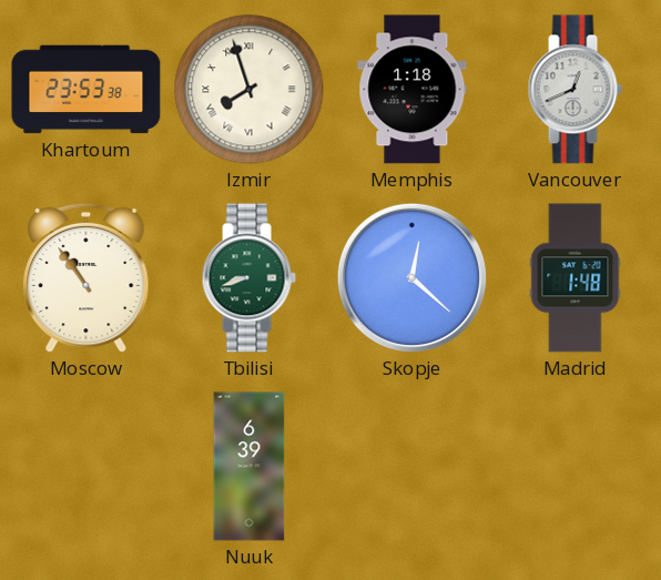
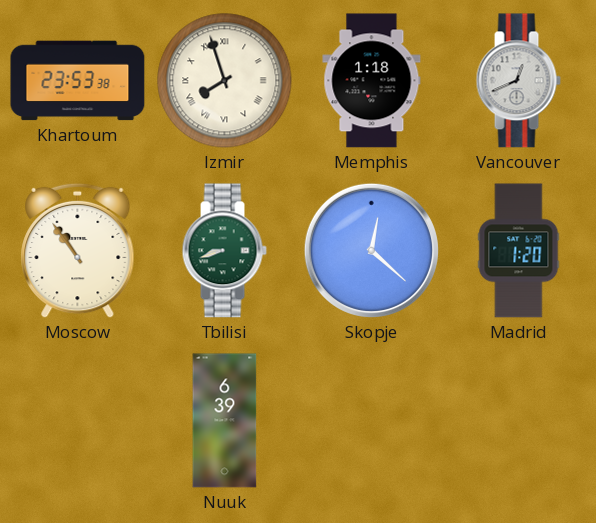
Madrid: 1:48 -> 1:20 (519, 251)
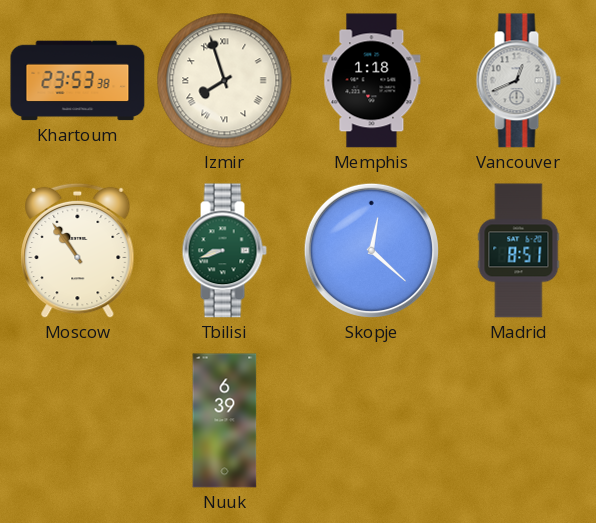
Madrid: 1:20 -> 8:51 (519, 251)
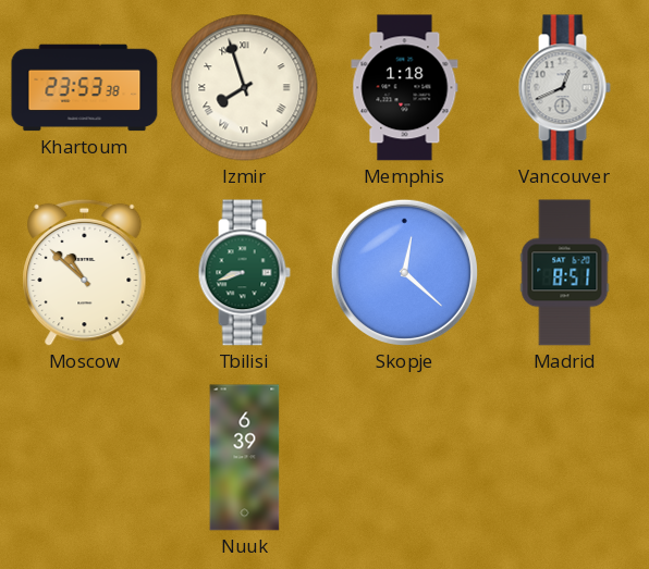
Moscow: 10:54 -> 10:52 (85, 273)
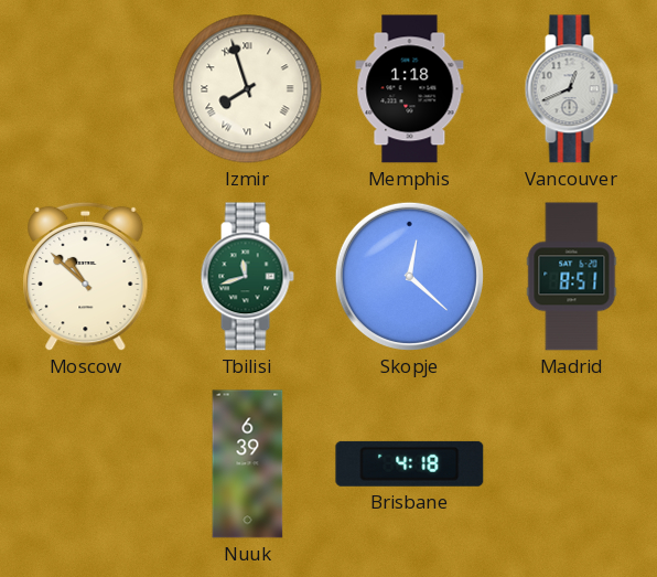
Khartoum: 23:53 -> none (85, 88)
Tbilisi: 8:42 -> 11:42 (247, 277)
Brisbane: none -> 4:18 (410, 463)
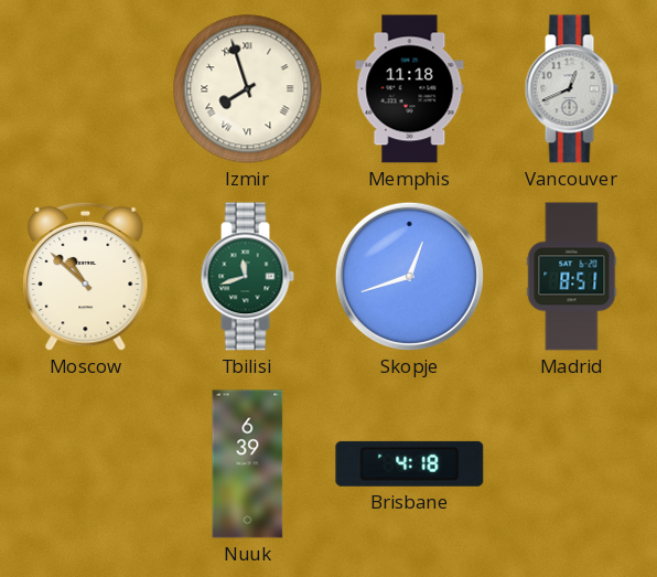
Memphis: 1:18 -> 11:18 (410, 89)
Skopje: 12:22 -> 12:42 (409, 276)
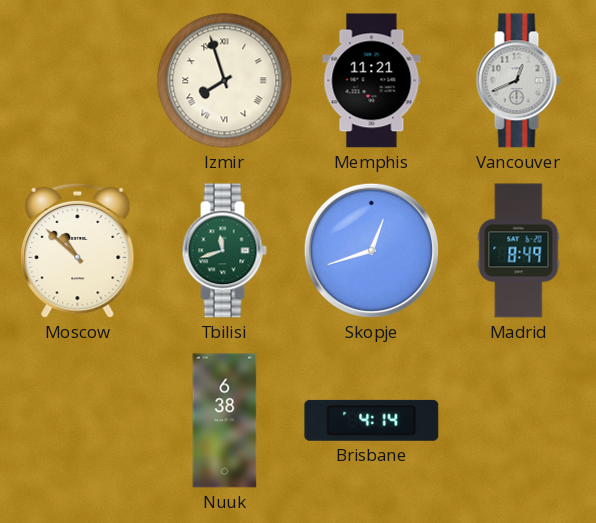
Memphis: 11:18 -> 11:21 (372, 81)
Madrid: 8:51 -> 8:49 (519, 251)
Nuuk: 6:39 -> 6:38 (225, 421)
Brisbane: 4:18 -> 4:14 (372, 420)
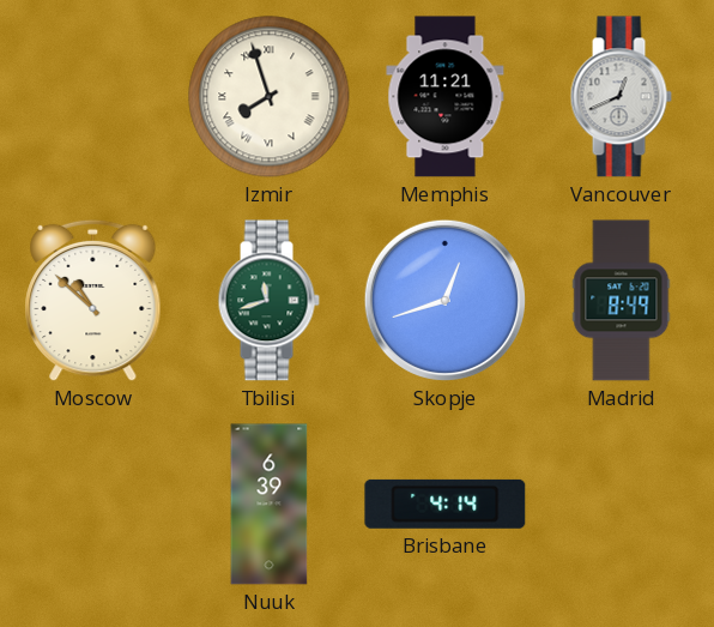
Nuuk: 6:38 -> 6:39 (270, 505)
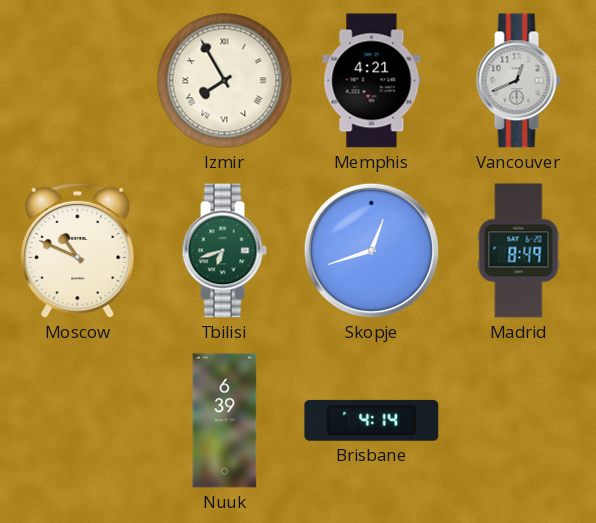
Izmir: 7:57 -> 7:55 (225, 81)
Memphis: 11:21 -> 4:21 (372, 81)
Moscow: 10:52 -> 10:49 (78, 251)
Tbilisi: 11:42 -> 6:42 (224, 251)
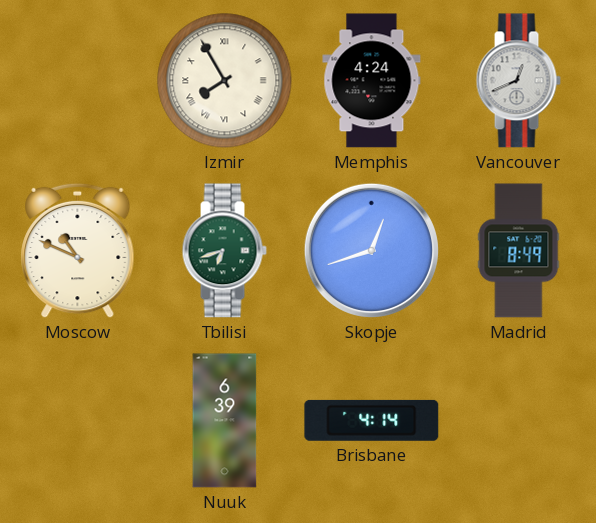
Memphis: 4:21 -> 4:24 (372, 81)
